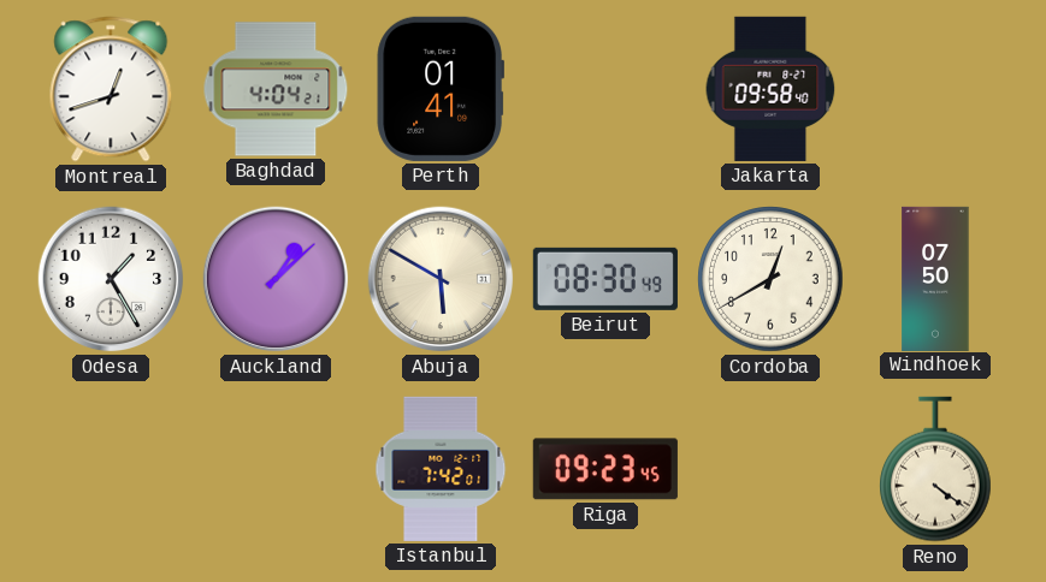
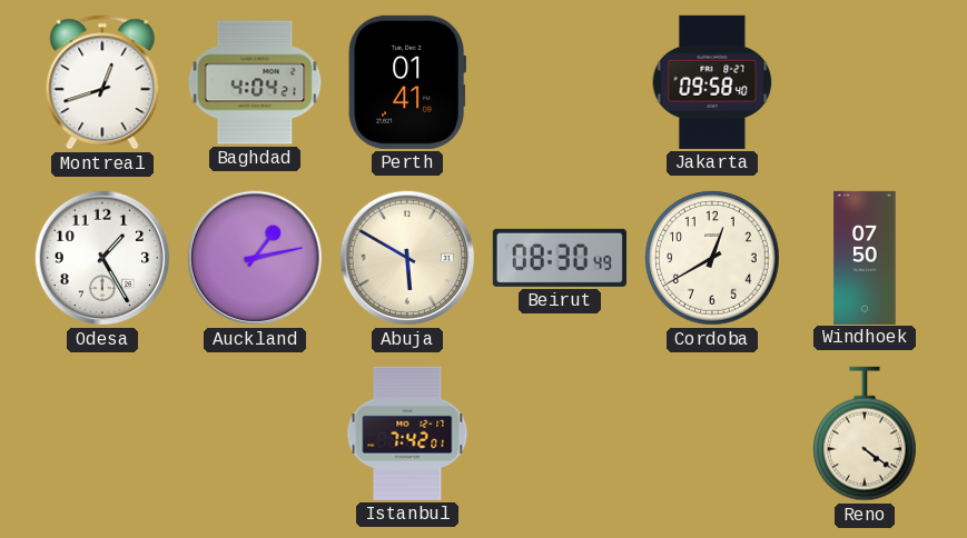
Auckland: 1:08 -> 1:13 (255, 258)
Riga: 09:23 -> none (605, 469)
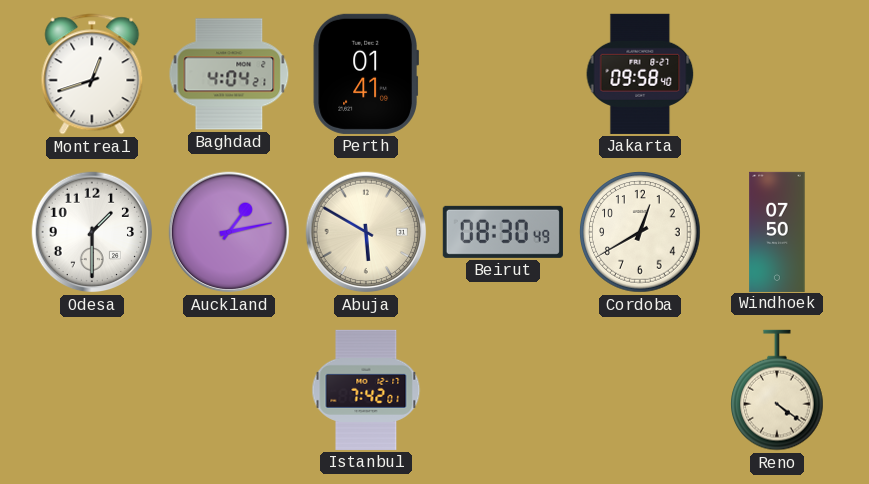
Odesa: 1:25 -> 1:30 (92, 232)
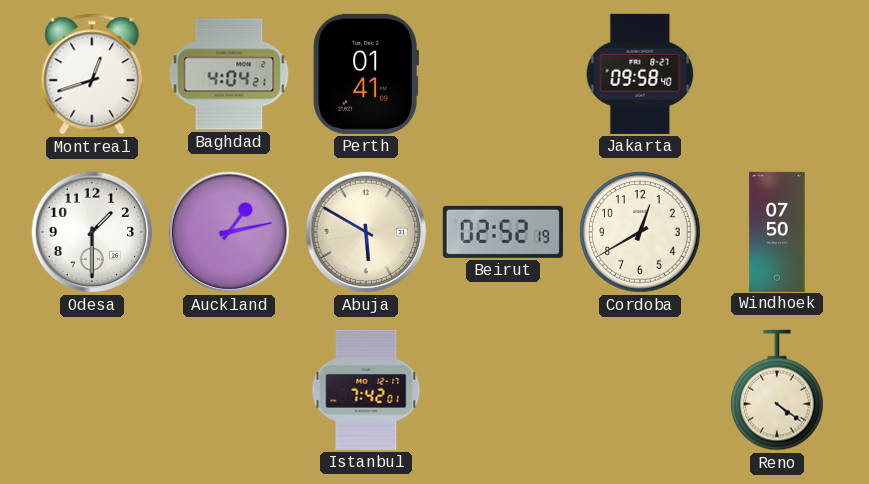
Beirut: 08:30 -> 02:52 (503, 232)
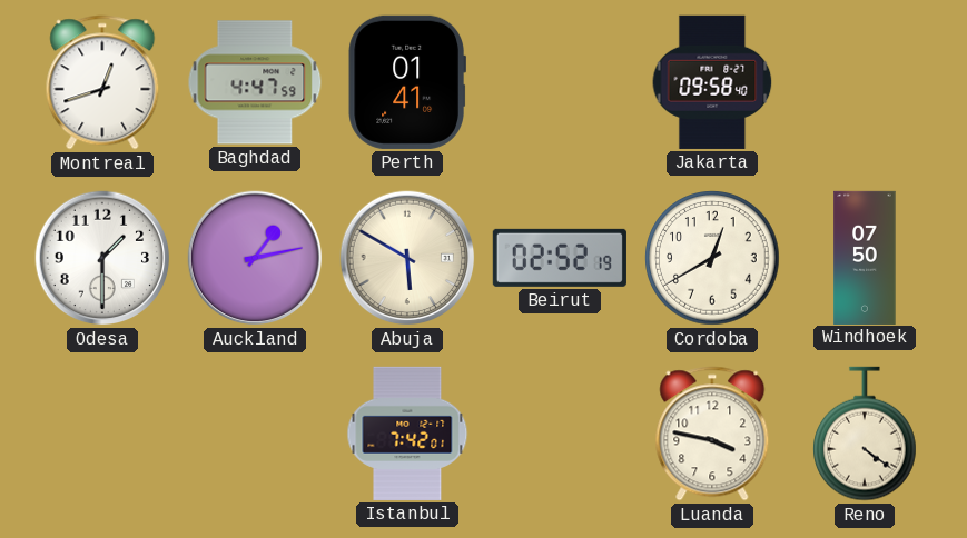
Baghdad: 4:04 -> 4:47 (255, 82)
Luanda: none -> 3:47 (712, 434)
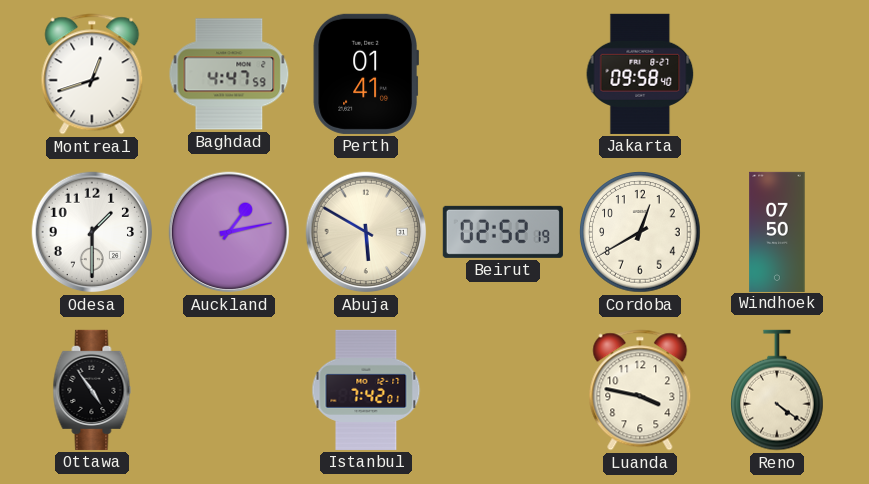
Ottawa: none -> 4:54 (92, 390)
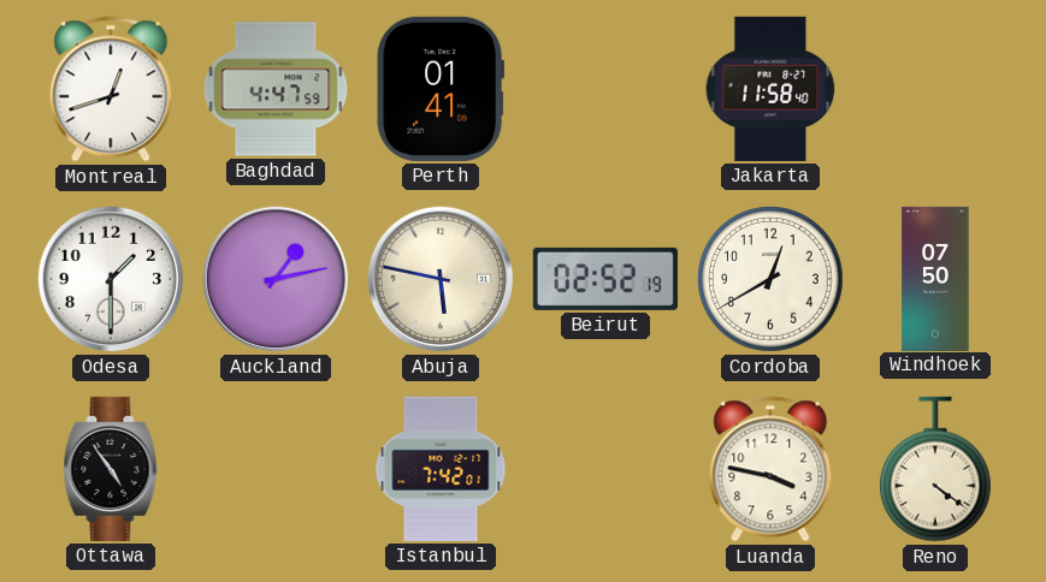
Jakarta: 09:58 -> 11:58 (770, 89)
Abuja: 5:50 -> 5:47 (441, 279)
